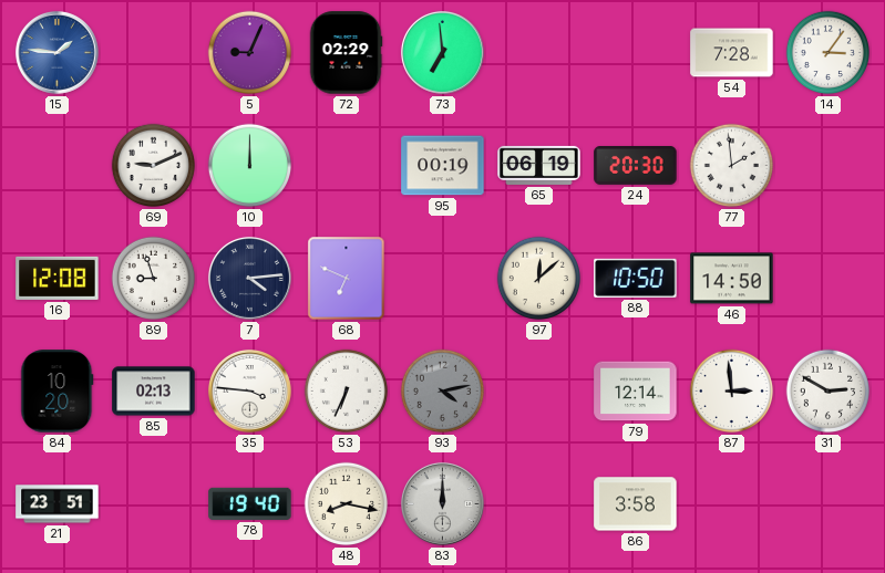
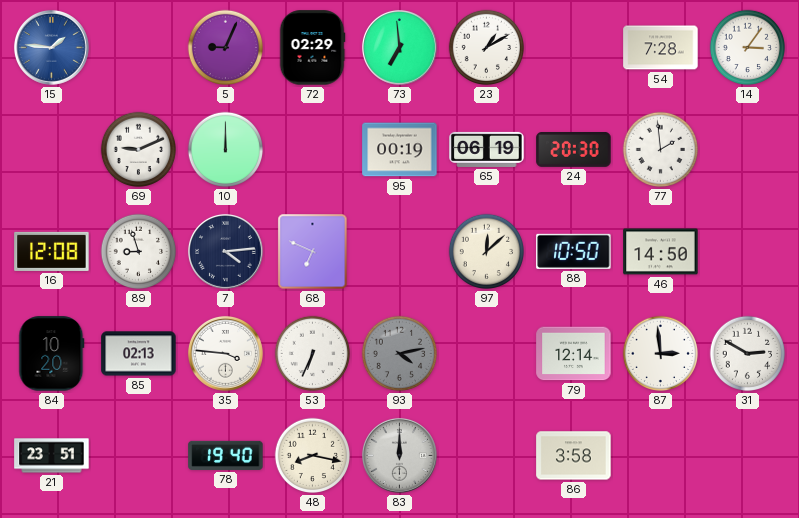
23: none -> 1:10 (487, 48)
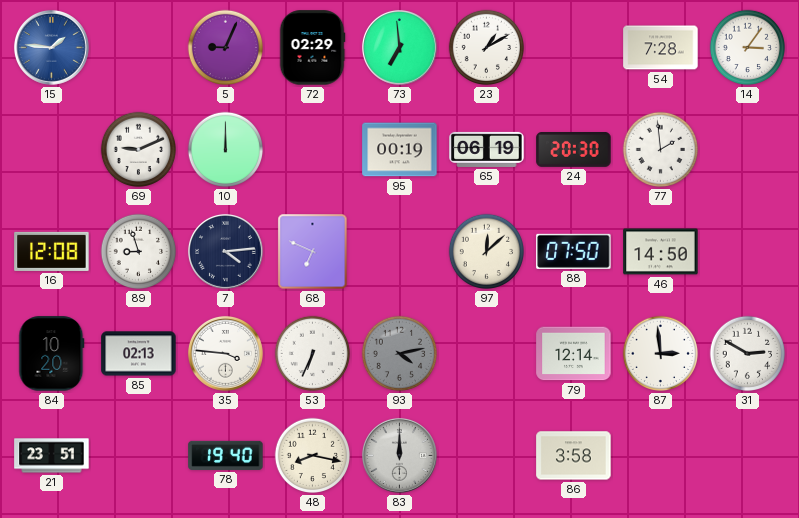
88: 10:50 -> 07:50 (574, 251)
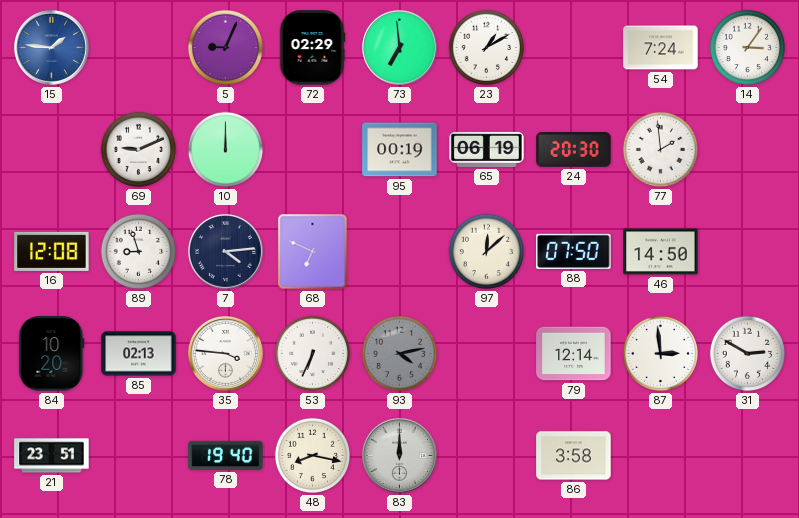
54: 7:28 -> 7:24 (661, 48)
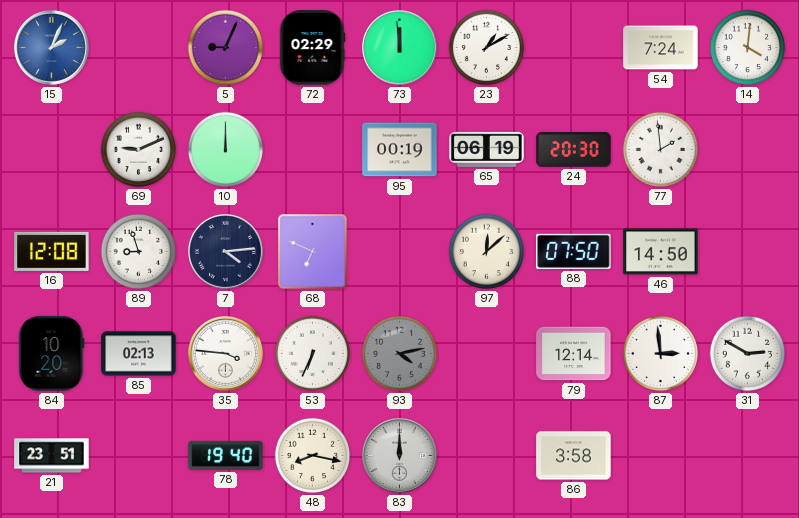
15: 1:46 -> 2:04 (51, 47)
73: 6:59 -> 11:59 (399, 47)
14: 3:06 -> 4:01 (748, 48)
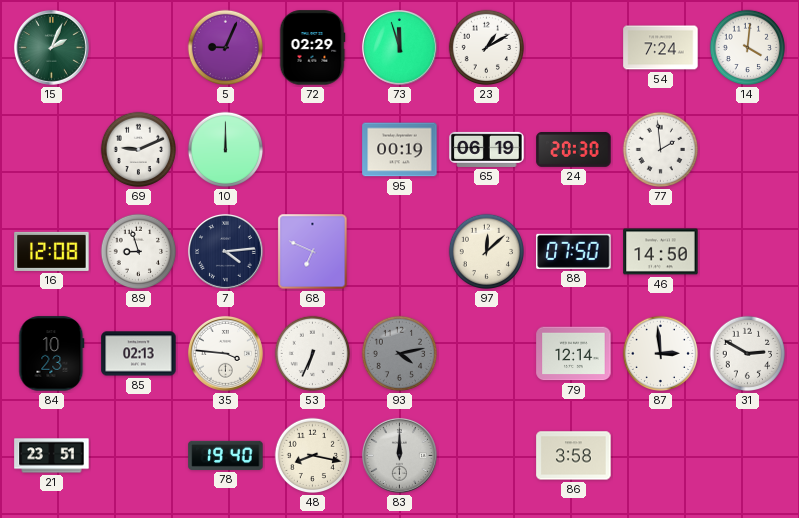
15 dial: blue -> green (51, 47)
73: 11:59 -> 11:57 (399, 47)
84: 10:20 -> 10:23 (52, 354)
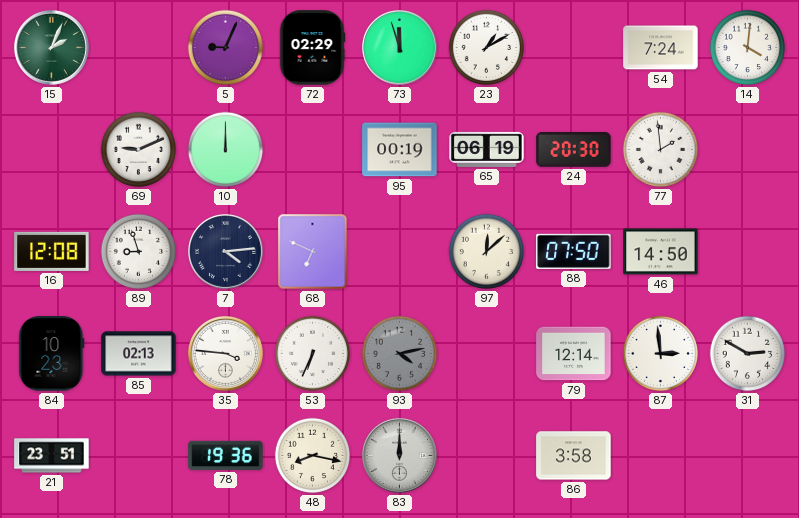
78: 19:40 -> 19:36 (226, 455)
